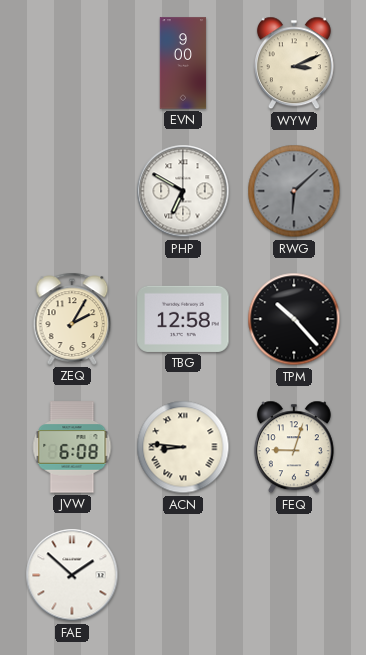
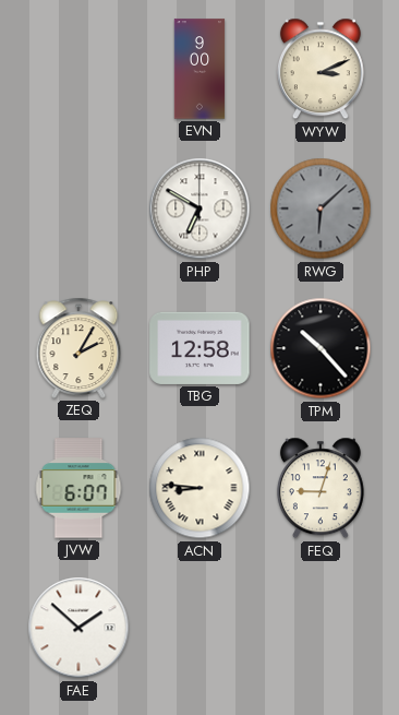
JVW: 6:08 -> 6:07 (78, 488)
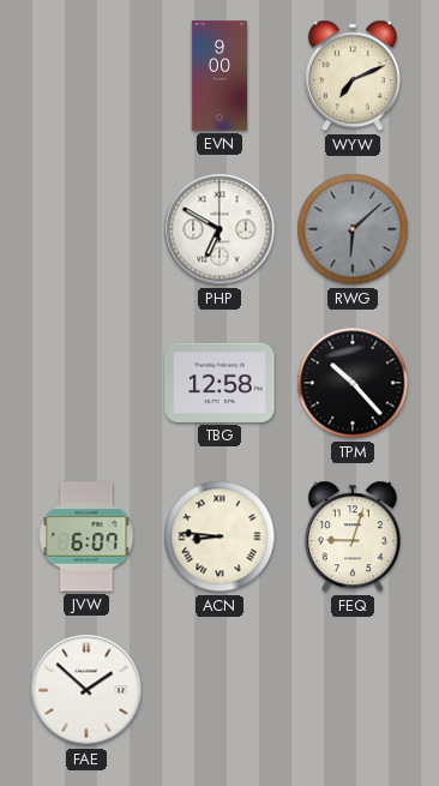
WYW: 3:11 -> 7:11 (353, 76)
ZEQ: 2:05 -> none (78, 348)
